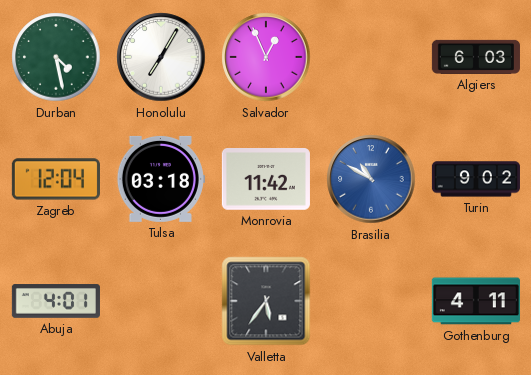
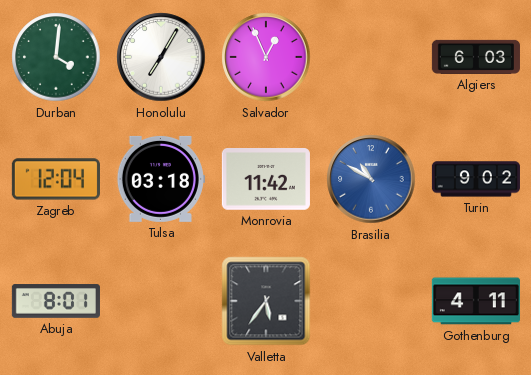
Durban: 4:28 -> 4:01 (56, 57)
Abuja: 4:01 -> 8:01 (56, 301)
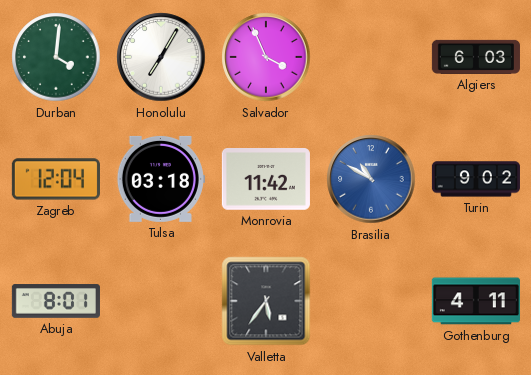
Salvador: 12:56 -> 3:56 (266, 57)
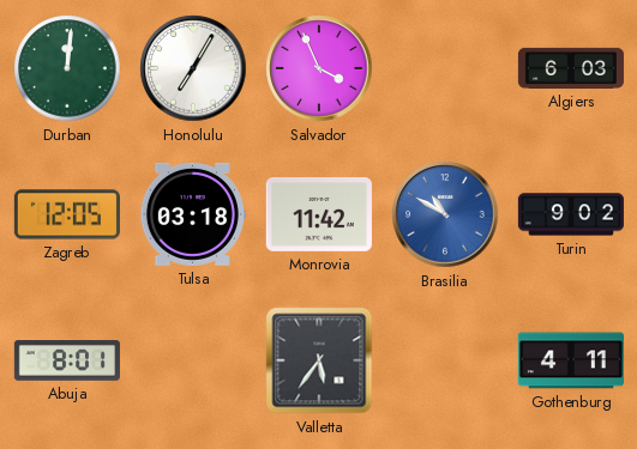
Durban: 4:01 -> 12:01 (67, 68)
Zagreb: 12:04 -> 12:05 (67, 214)
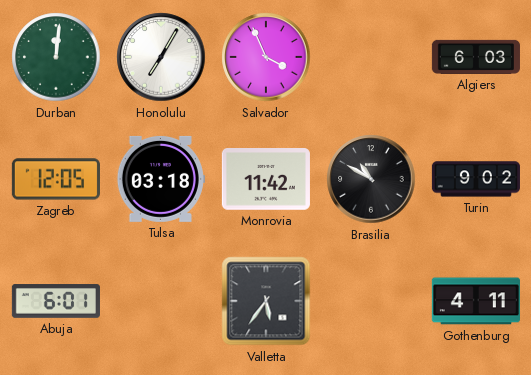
Brasilia dial: blue -> black (371, 179)
Abuja: 8:01 -> 6:01 (56, 301)
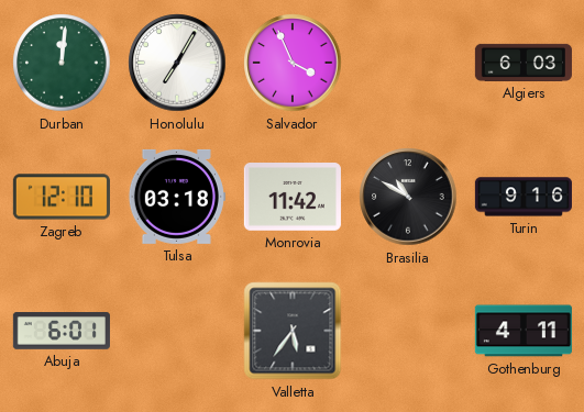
Zagreb: 12:05 -> 12:10 (62, 197)
Turin: 9:02 -> 9:16 (522, 197)
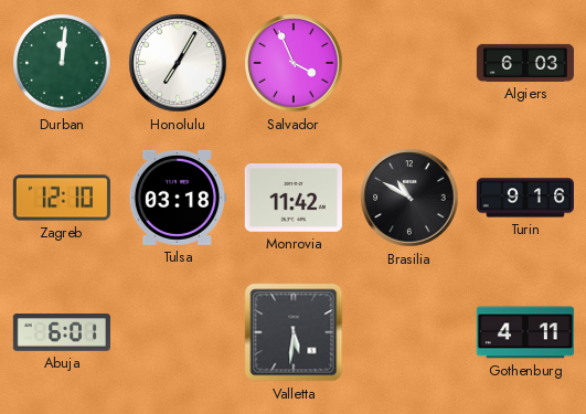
Valletta: 5:36 -> 5:31 (294, 332)
